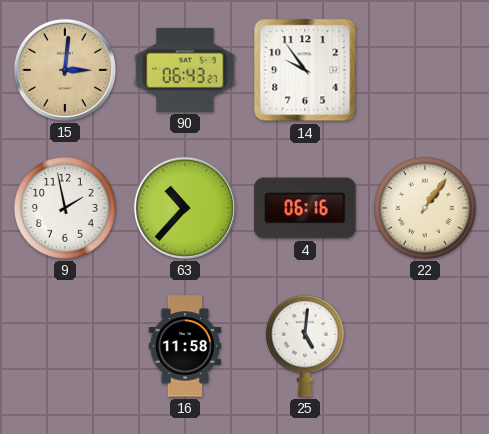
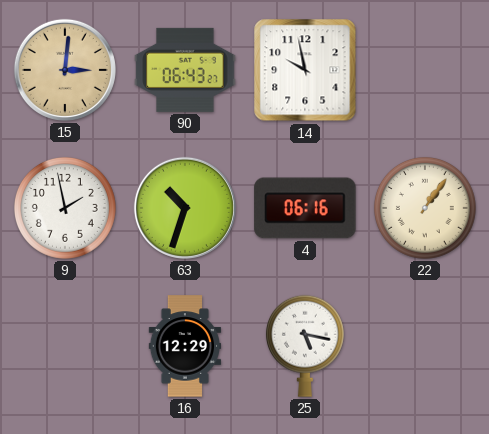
14: 9:54 -> 9:58 (305, 70)
63: 10:37 -> 10:33 (185, 208)
16: 11:58 -> 12:29 (185, 346)
25: 5:01 -> 5:17 (305, 346)
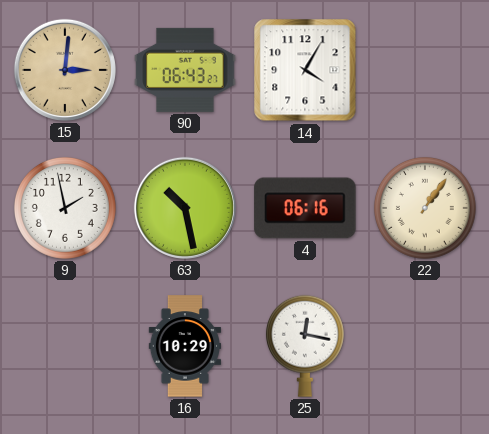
14: 9:58 -> 4:05 (305, 70)
63: 10:33 -> 10:28 (185, 208)
16: 12:29 -> 10:29 (185, 346)
25: 5:17 -> 12:17 (305, 346)
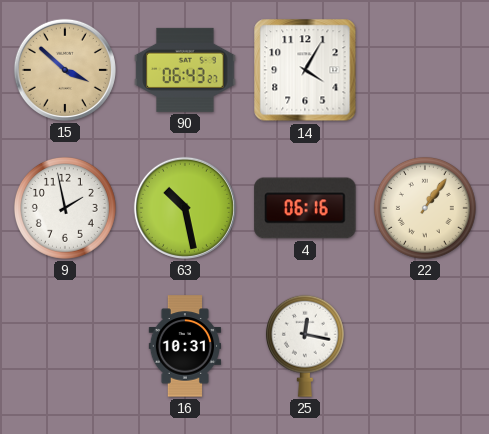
15: 3:01 -> 3:52 (65, 70)
16: 10:29 -> 10:31 (185, 346)
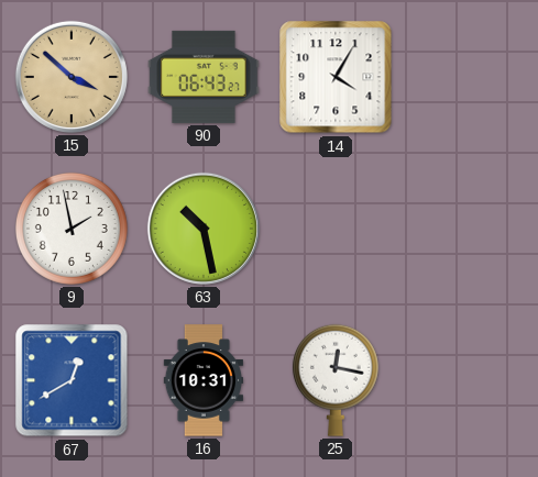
4: 06:16 -> none (305, 208)
22: 1:06 -> none (425, 208)
67: none -> 12:40 (72, 380)
